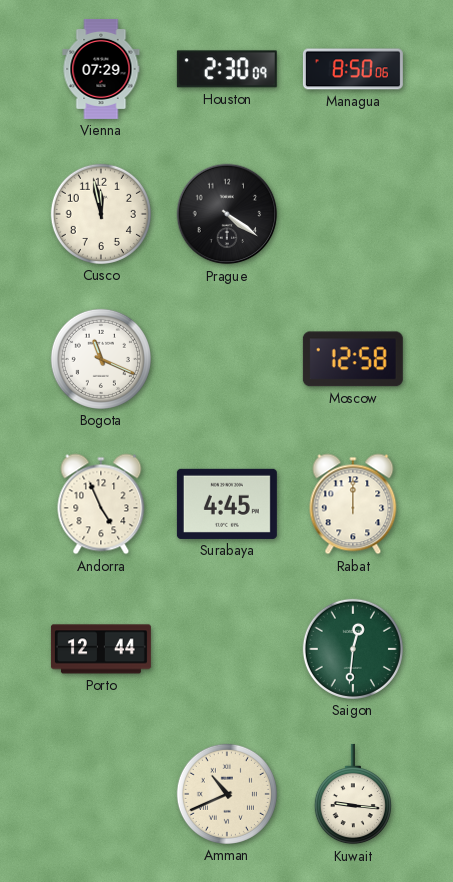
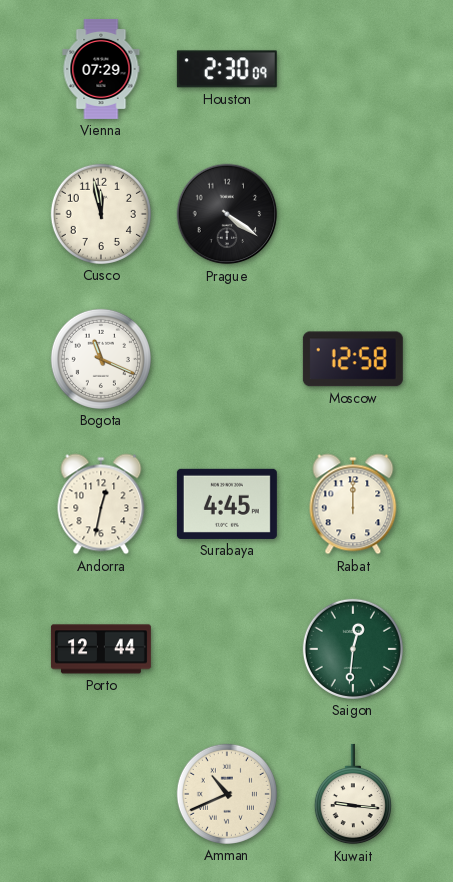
Managua: 8:50 -> none (353, 69)
Andorra: 4:56 -> 12:32 (101, 504)
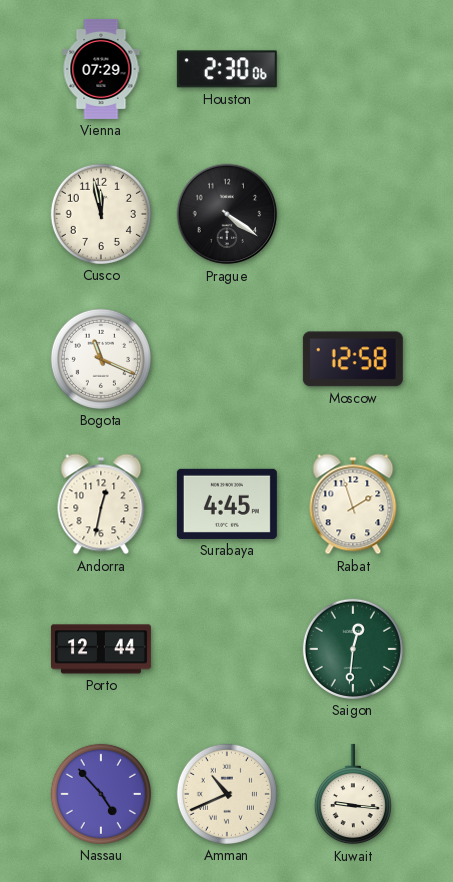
Houston: 2:30:09 -> 2:30:06 (227, 69)
Rabat: 12:00 -> 1:57 (353, 504)
Nassau: none -> 4:53 (101, 794)
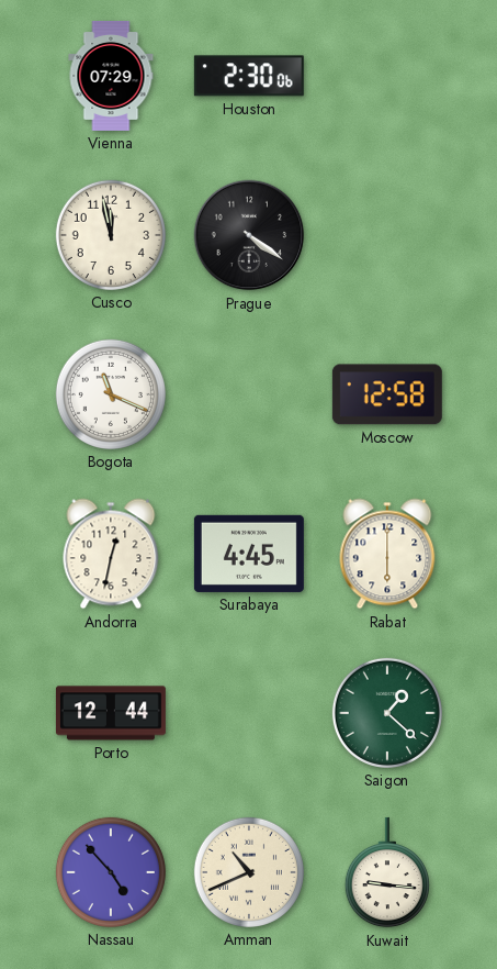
Rabat: 1:57 -> 6:00 (387, 554)
Saigon: 12:31 -> 1:22 (387, 713)
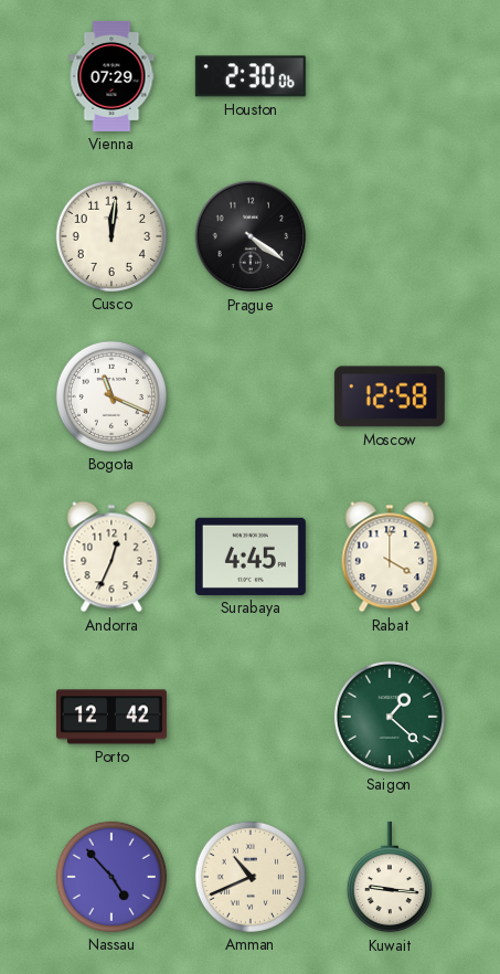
Cusco: 11:58 -> 12:01 (111, 236)
Andorra: 12:32 -> 12:34 (111, 557)
Rabat: 6:00 -> 4:00 (390, 557)
Porto: 12:44 -> 12:42 (111, 717)
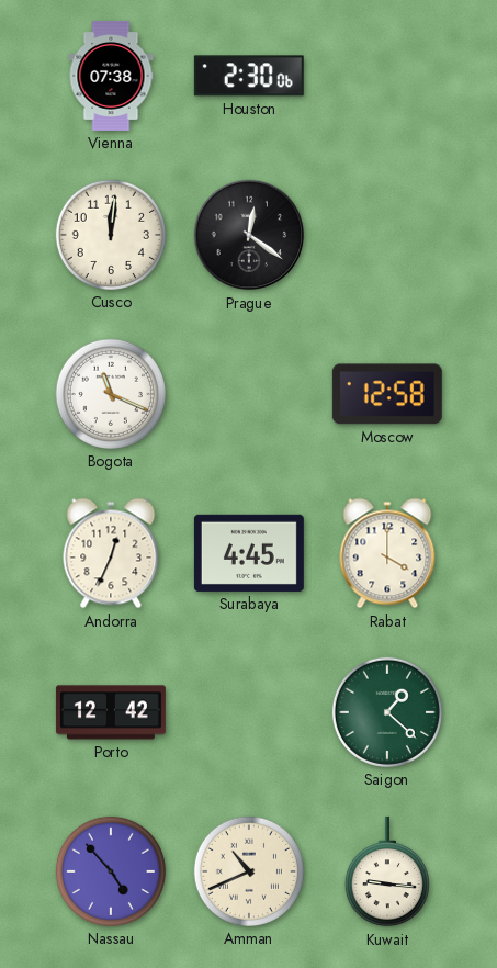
Vienna: 07:29 -> 07:38 (111, 76)
Prague: 4:21 -> 12:21 (249, 235)
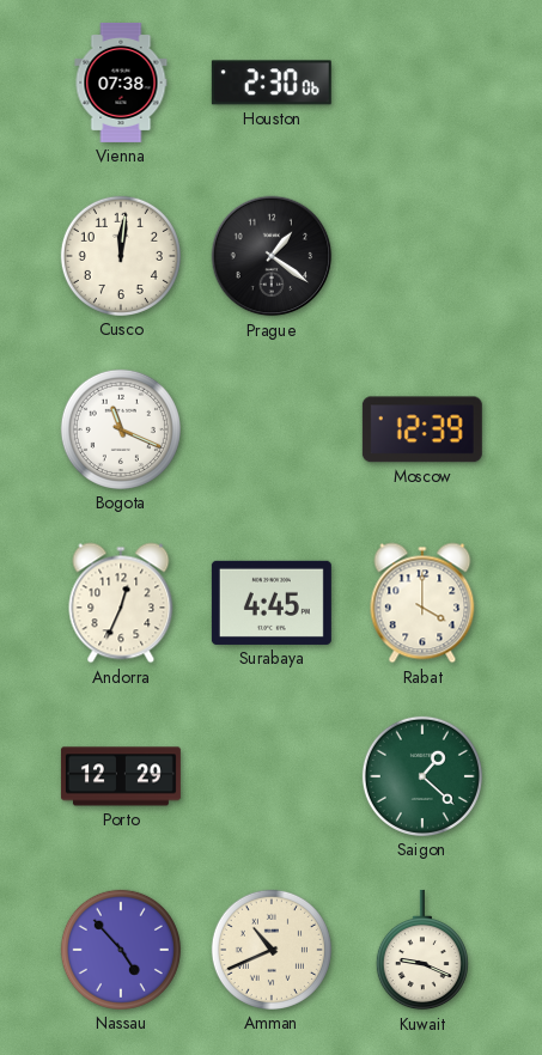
Prague: 12:21 -> 1:21 (272, 256)
Moscow: 12:58 -> 12:39 (422, 429)
Porto: 12:42 -> 12:29 (121, 776)
Kuwait: 9:16 -> 9:19 (422, 950)
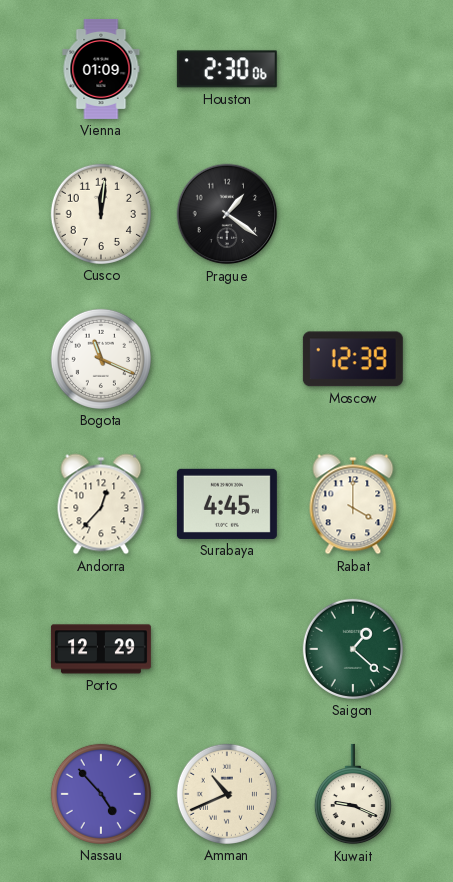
Vienna: 07:38 -> 01:09 (101, 69)
Andorra: 12:34 -> 12:37 (101, 504)
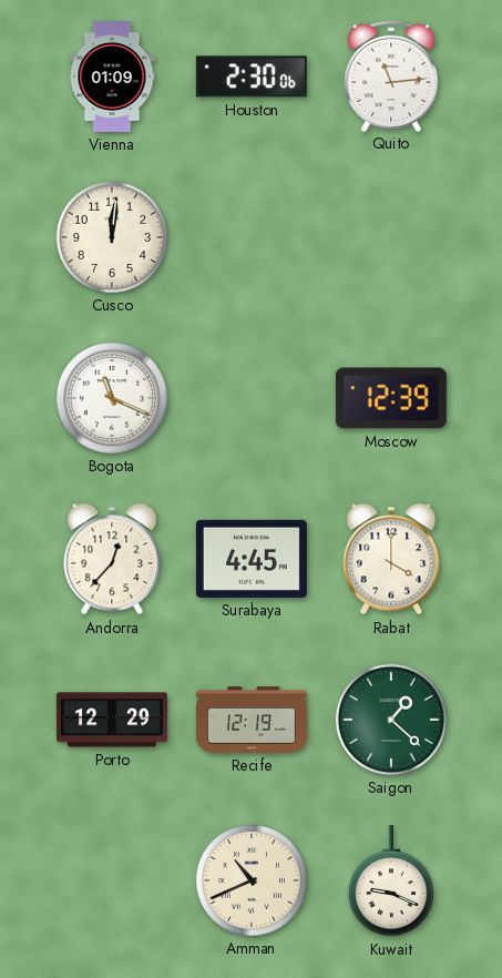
Quito: none -> 11:14 (391, 75)
Prague: 1:21 -> none (227, 214)
Recife: none -> 12:19 (252, 720)
Nassau: 4:53 -> none (101, 794)
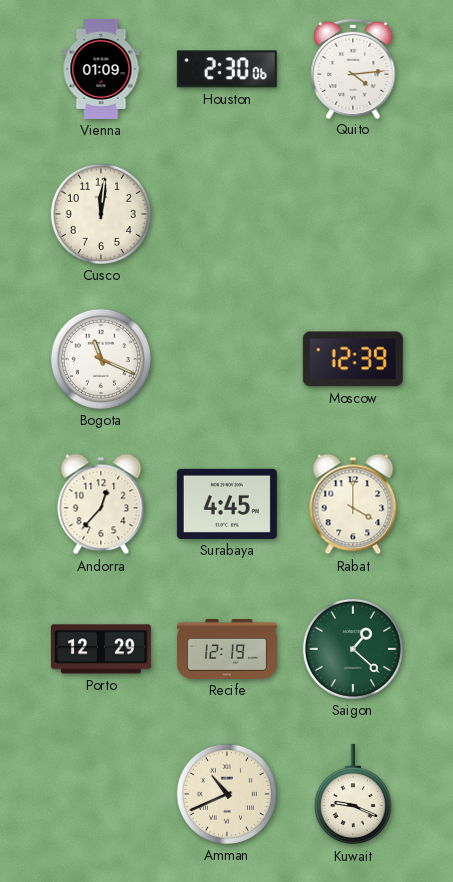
Quito: 11:14 -> 4:14 (353, 68)
